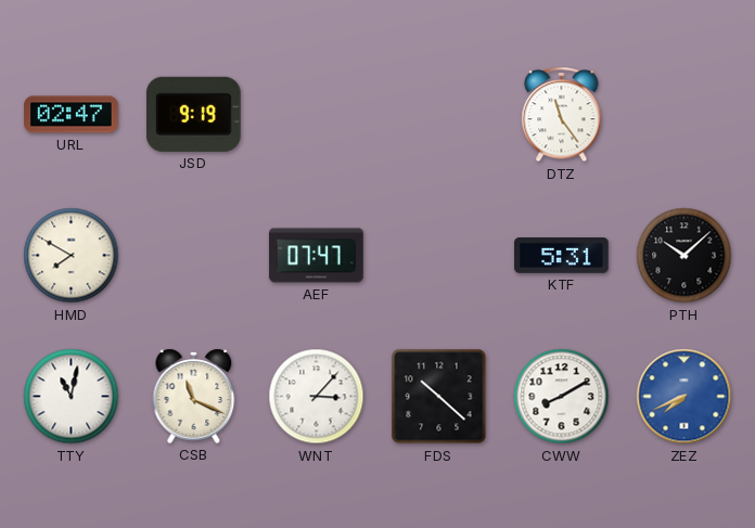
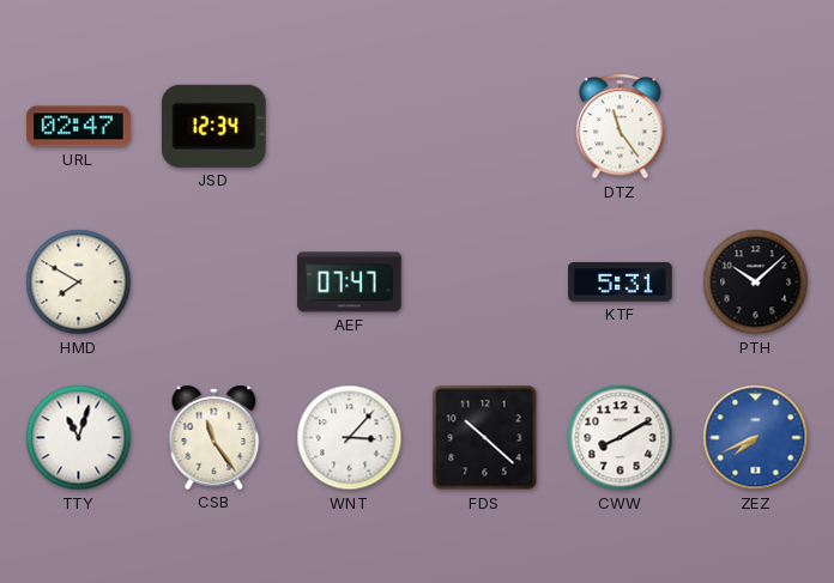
JSD: 9:19 -> 12:34 (213, 126)
TTY: 11:02 -> 11:03 (79, 438)
CSB: 11:19 -> 11:24 (214, 437)
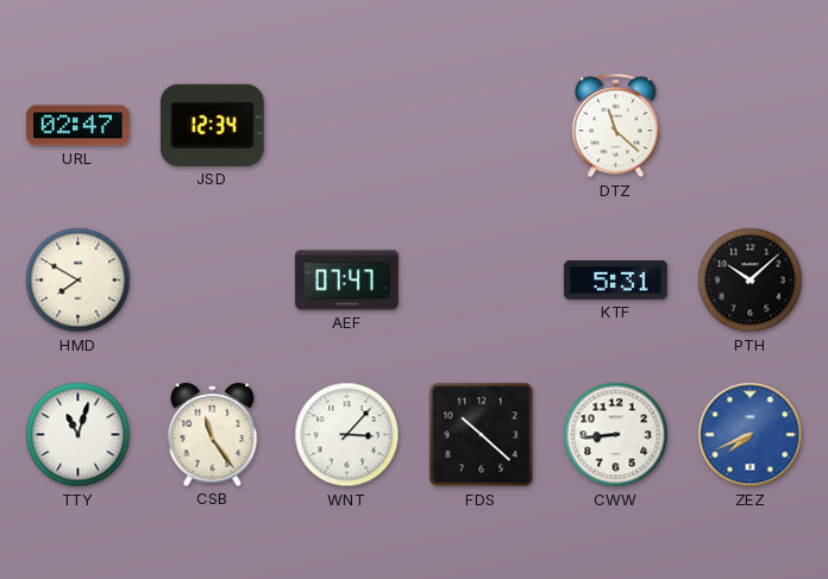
DTZ: 11:24 -> 11:22 (616, 126)
CWW: 8:10 -> 8:44 (616, 435)
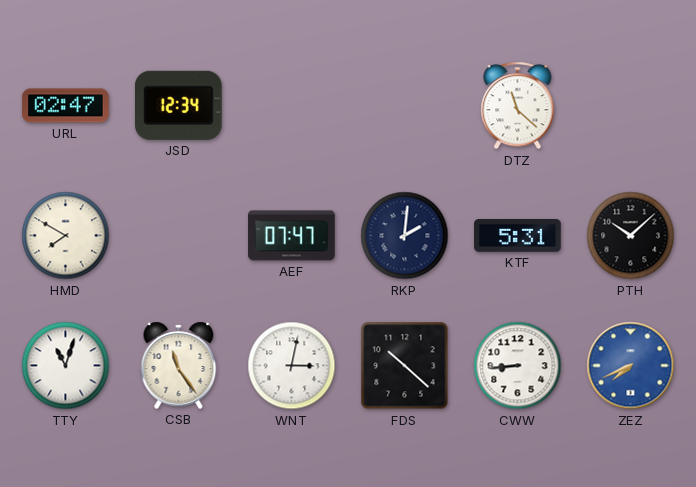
RKP: none -> 2:01 (405, 236)
WNT: 3:07 -> 3:02 (292, 366)
